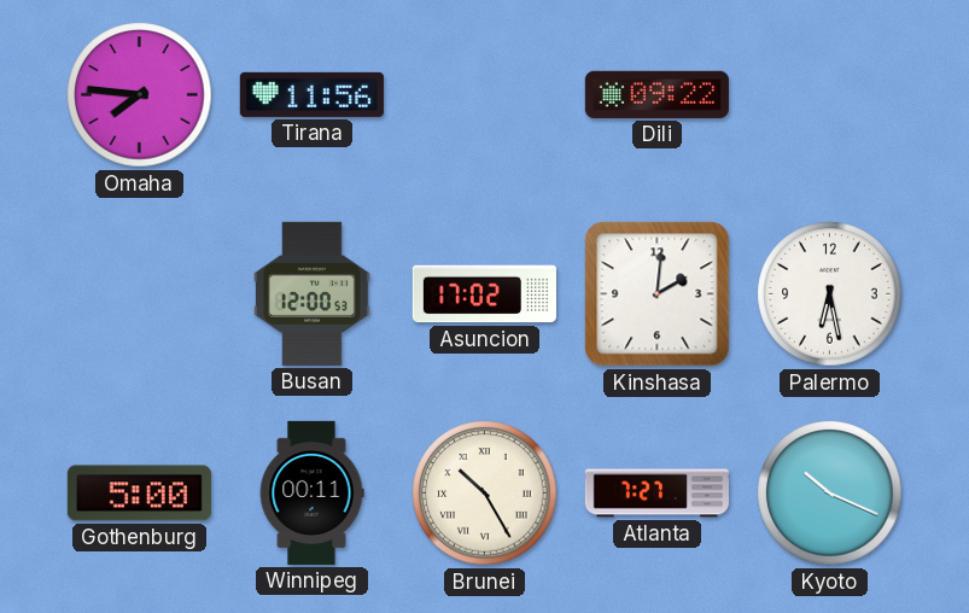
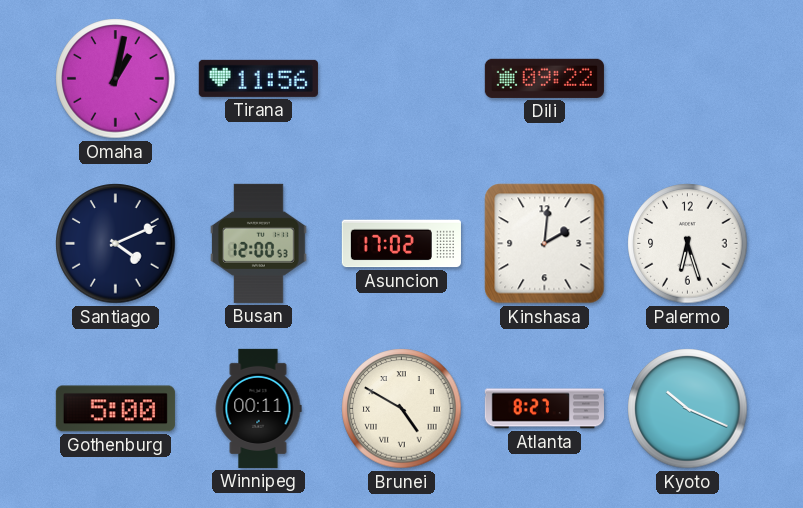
Omaha: 7:46 -> 1:02 (116, 79)
Santiago: none -> 4:11 (116, 244)
Palermo: 6:28 -> 6:27 (688, 244)
Brunei: 10:25 -> 4:50 (402, 409)
Atlanta: 7:27 -> 8:27 (544, 409)
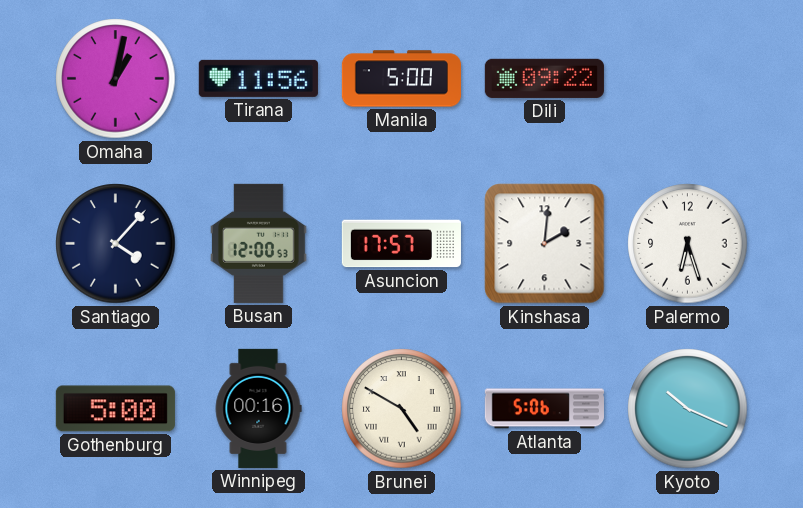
Manila: none -> 5:00 (401, 79)
Santiago: 4:11 -> 4:07 (116, 244)
Asuncion: 17:02 -> 17:57 (401, 244)
Winnipeg: 00:11 -> 00:16 (258, 408)
Atlanta: 8:27 -> 5:06 (544, 409)
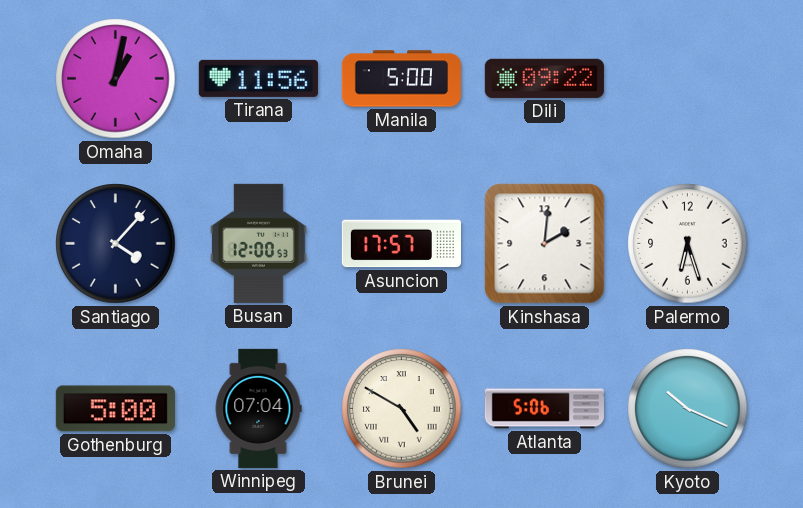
Winnipeg: 00:16 -> 07:04 (258, 408)
